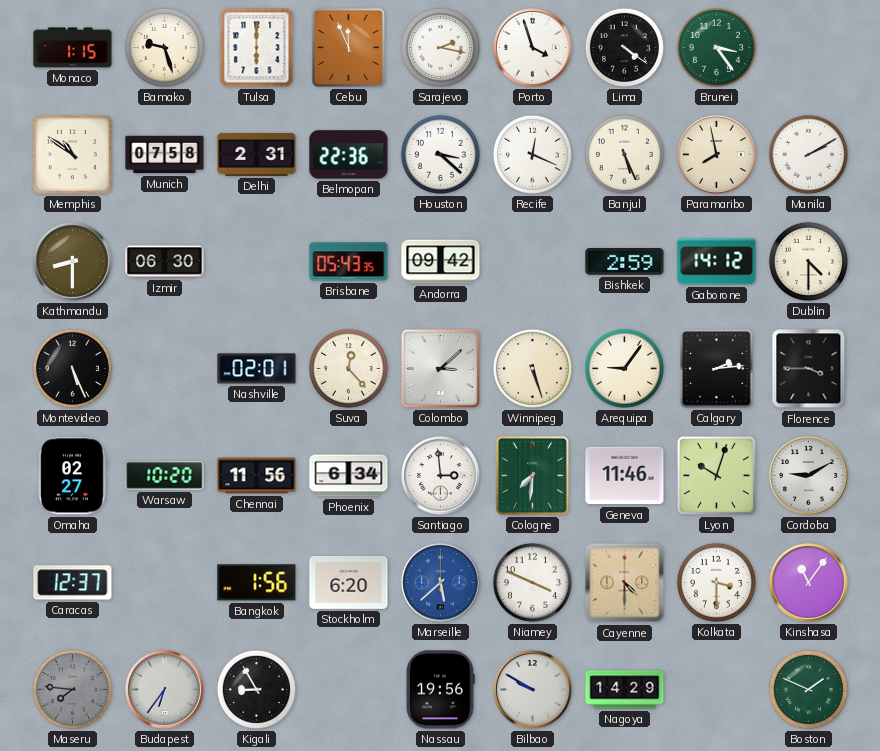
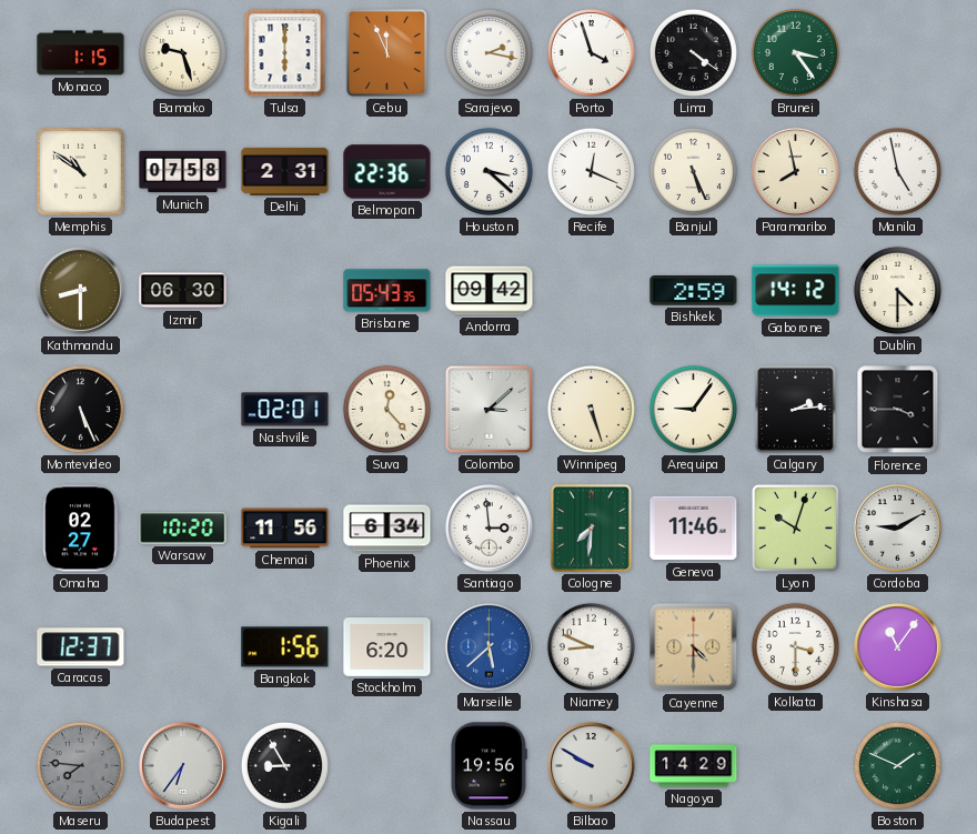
Manila: 2:10 -> 4:58 (897, 171)
Niamey: 3:49 -> 8:49 (591, 646)
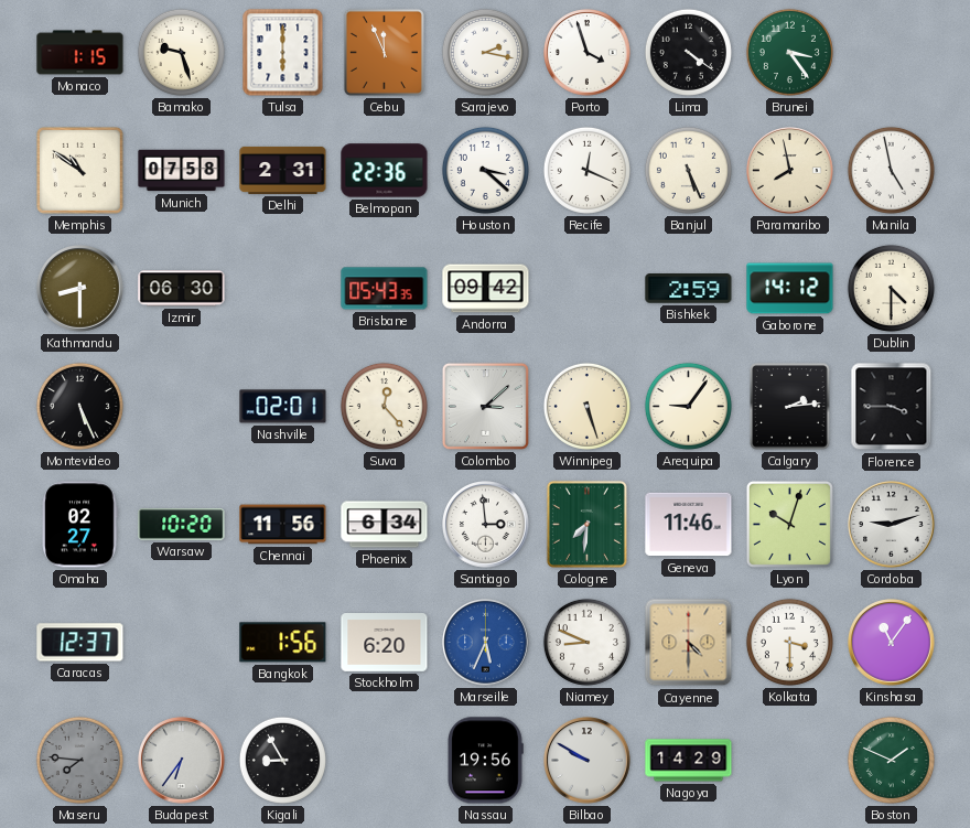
Cordoba: 9:10 -> 9:12 (892, 525)
Marseille: 5:38 -> 5:34 (486, 643)
